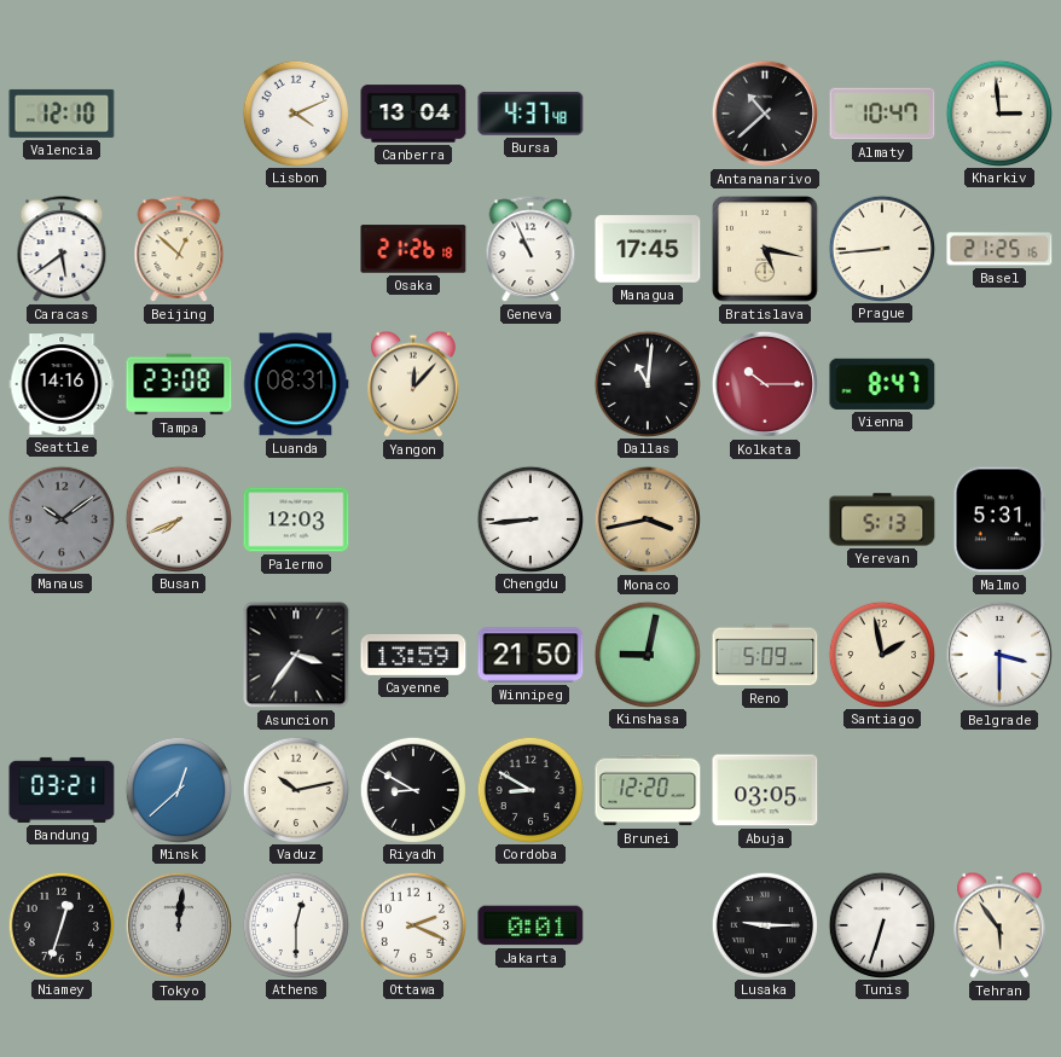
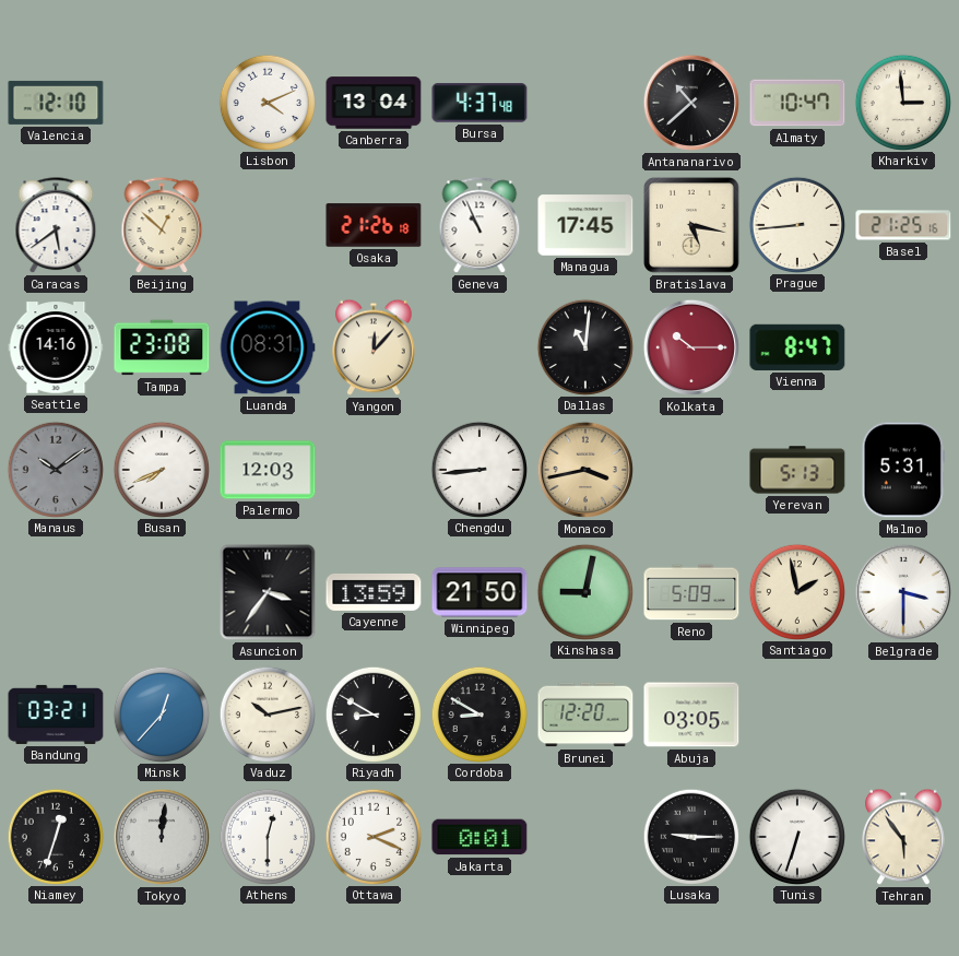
Minsk: 12:38 -> 12:37 (161, 713)
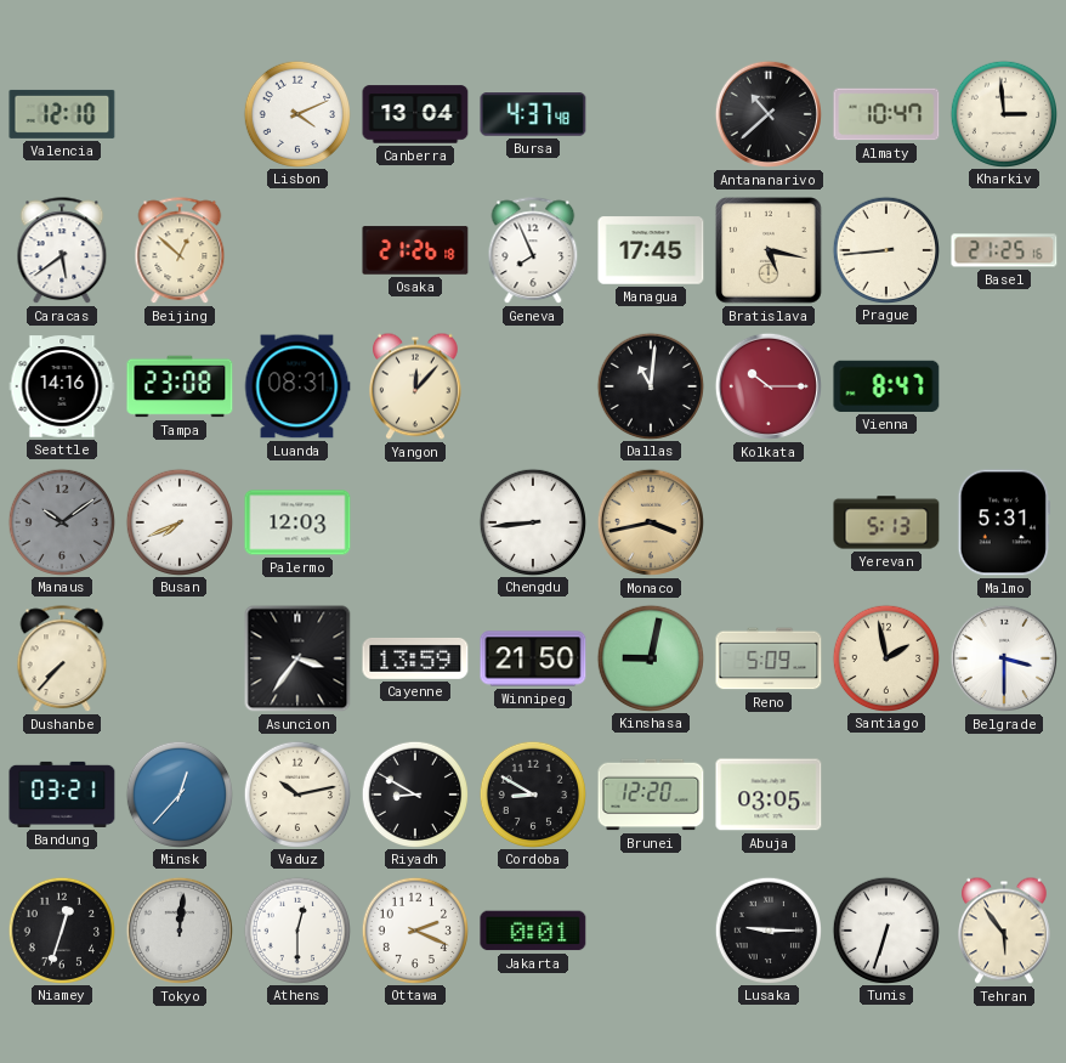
Geneva: 10:56 -> 7:56 (533, 251)
Dushanbe: none -> 7:37 (62, 660)
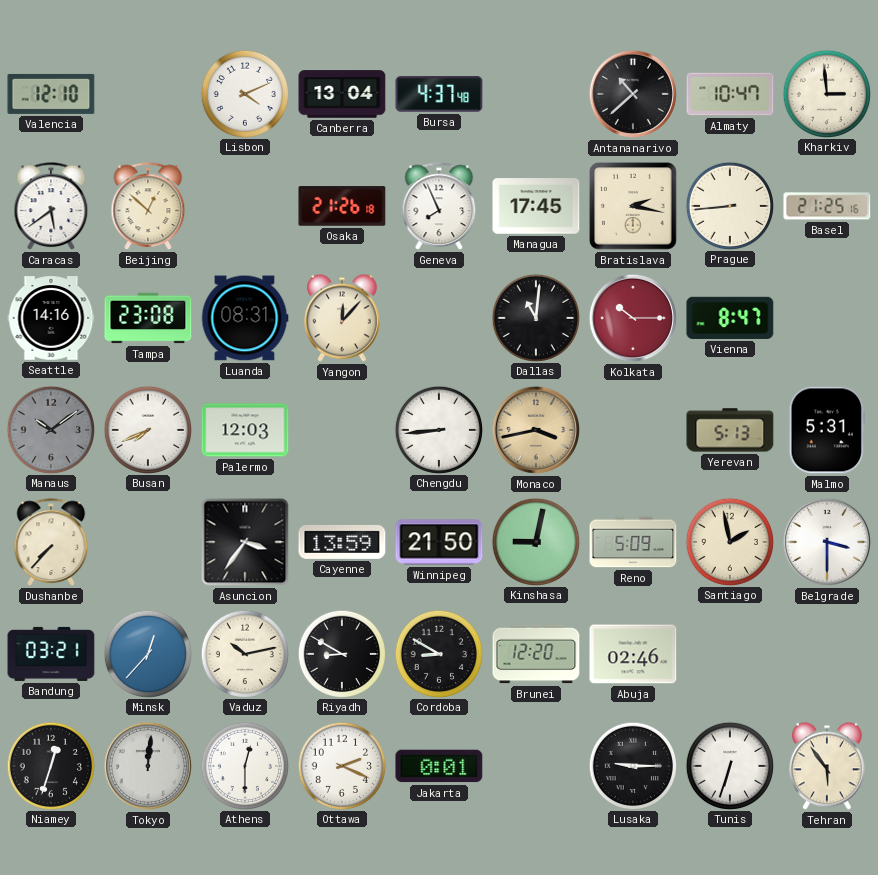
Bratislava: 5:17 -> 2:17 (633, 206)
Abuja: 03:05 -> 02:46 (633, 654)
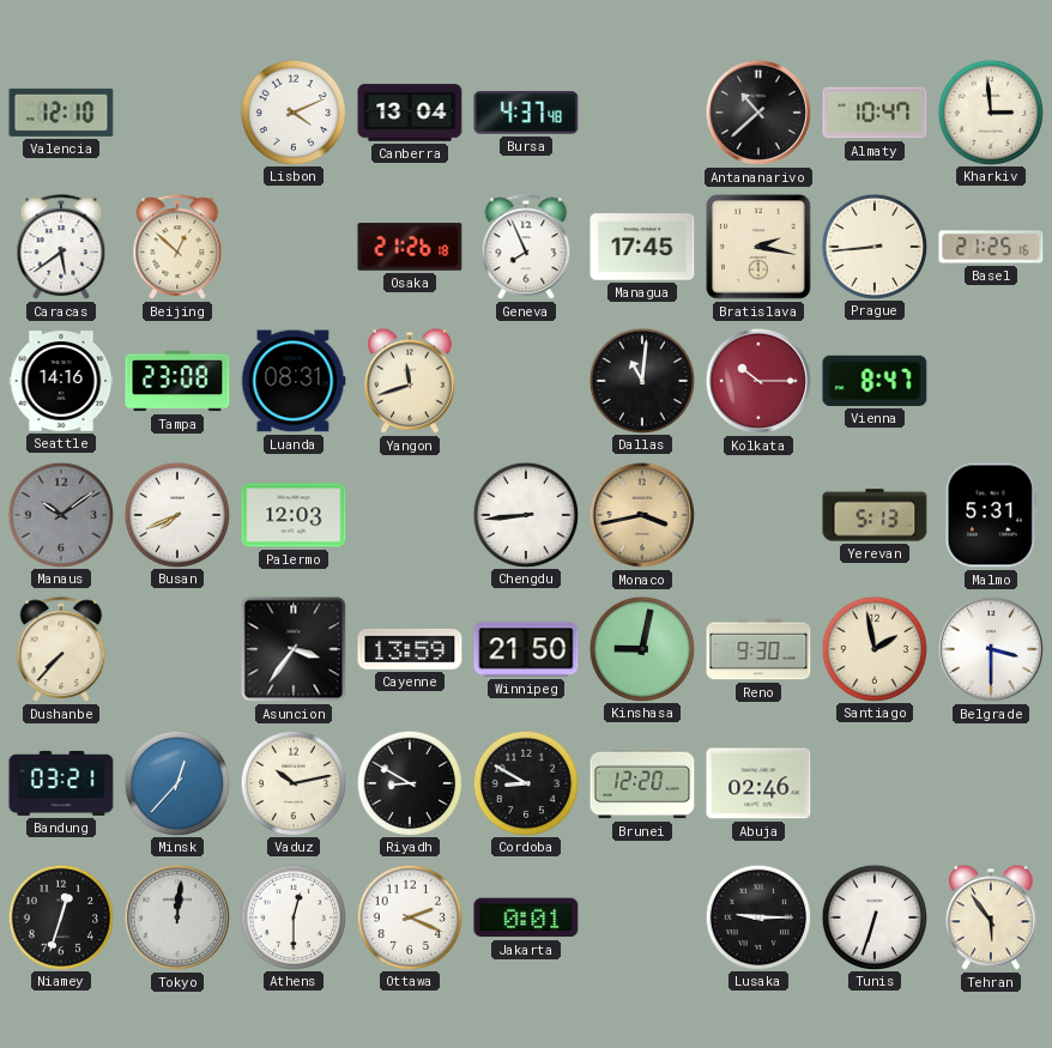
Yangon: 12:07 -> 11:42 (411, 381)
Reno: 5:09 -> 9:30 (758, 649)
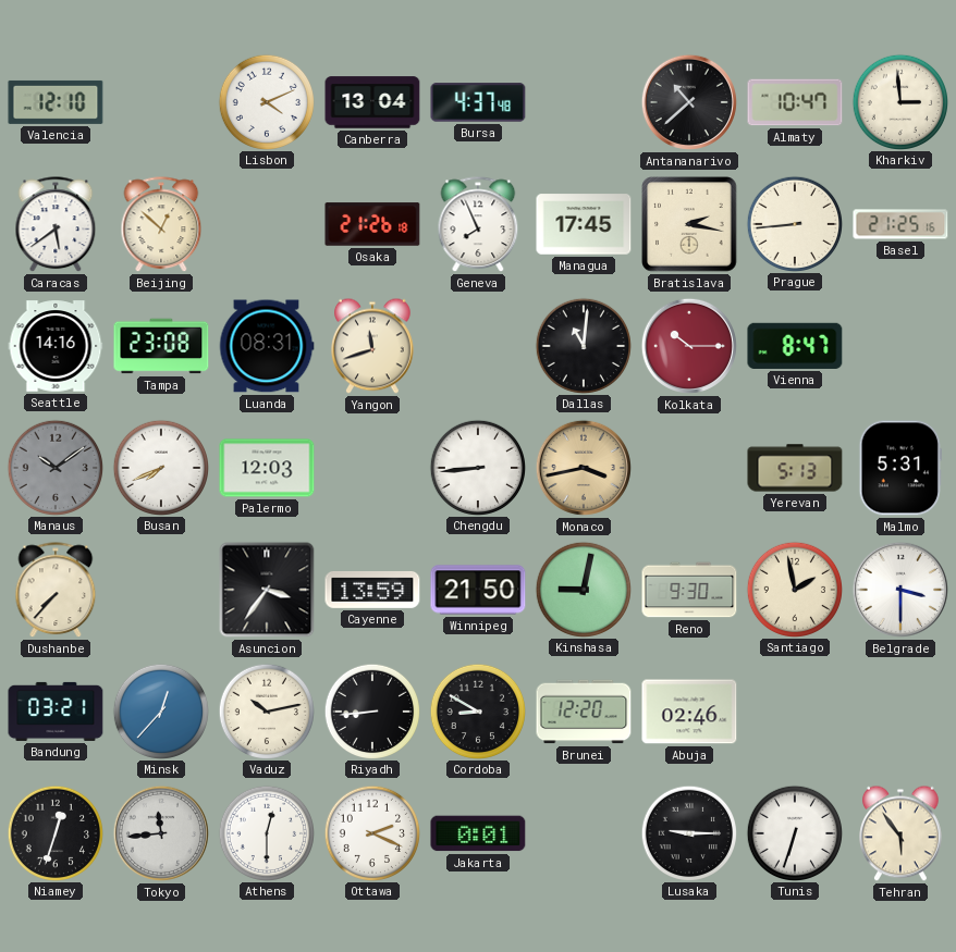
Riyadh: 8:50 -> 8:44 (371, 710)
Tokyo: 12:01 -> 11:44 (161, 833)
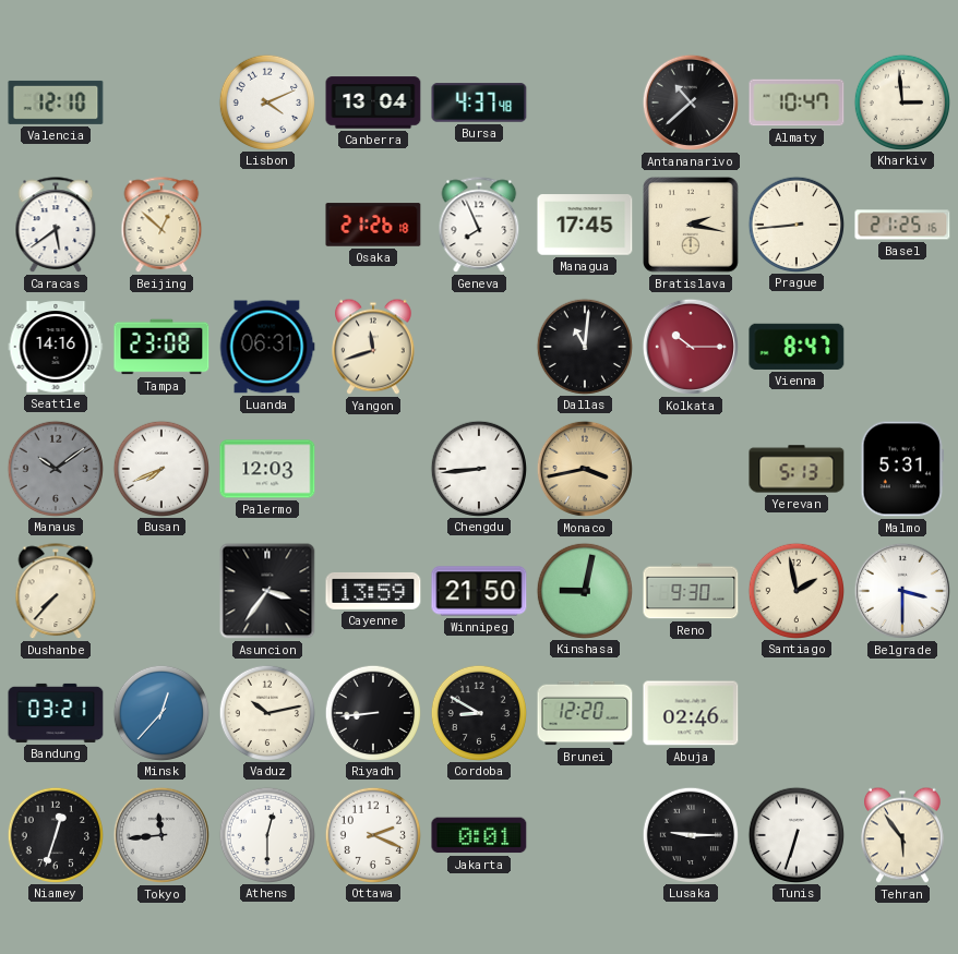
Luanda: 08:31 -> 06:31 (267, 347)
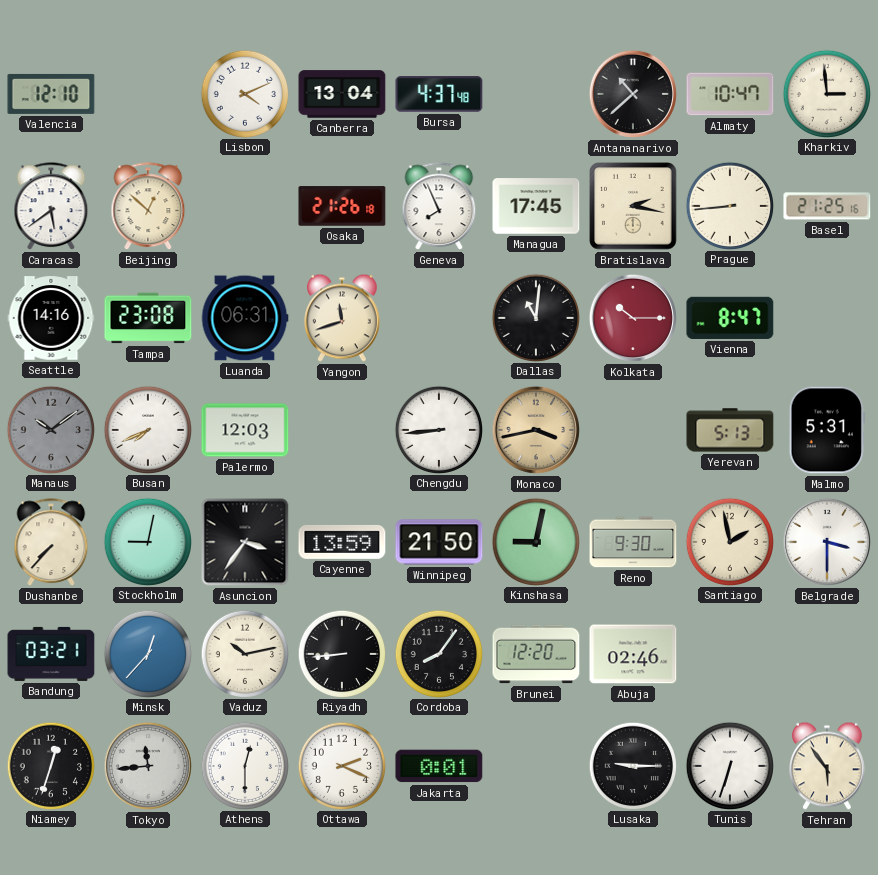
Stockholm: none -> 9:02 (147, 541)
Cordoba: 8:50 -> 8:06 (438, 653)
